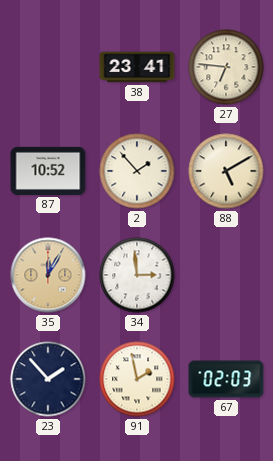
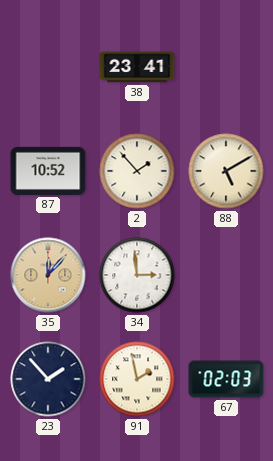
27: 6:46 -> none (226, 67)
35: 12:05 -> 12:07 (48, 275)
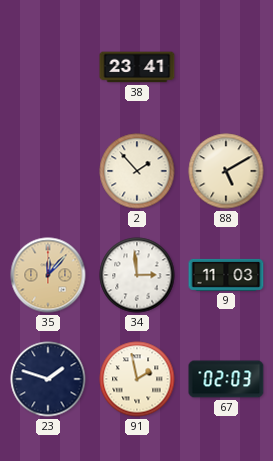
87: 10:52 -> none (48, 171)
9: none -> 11:03 (226, 275)
23: 1:53 -> 1:48 (48, 379)
